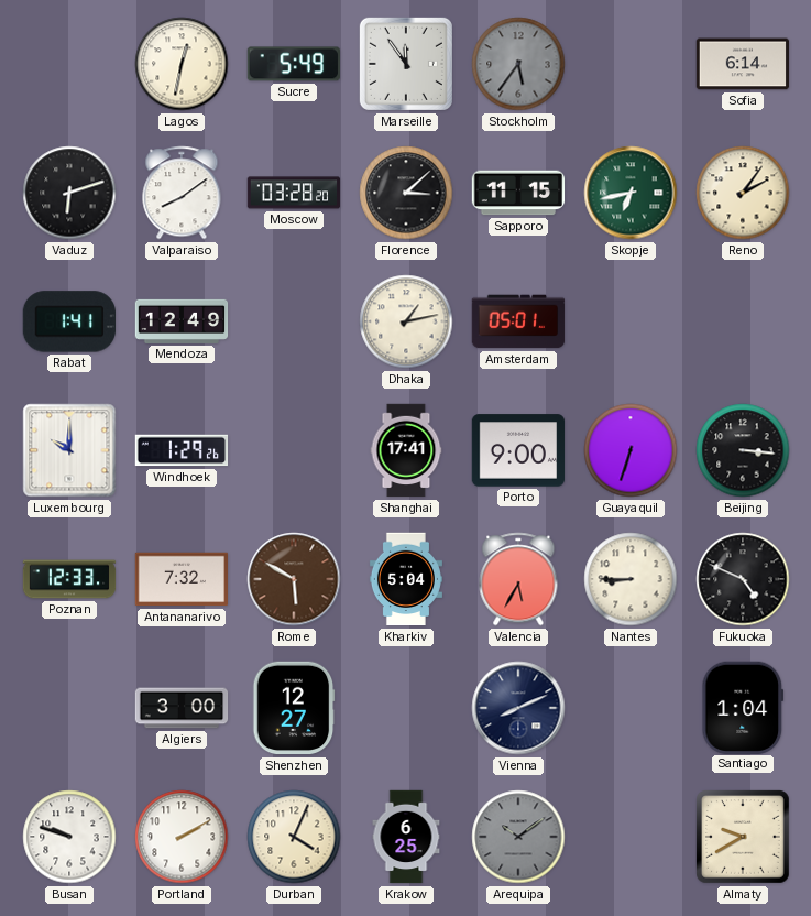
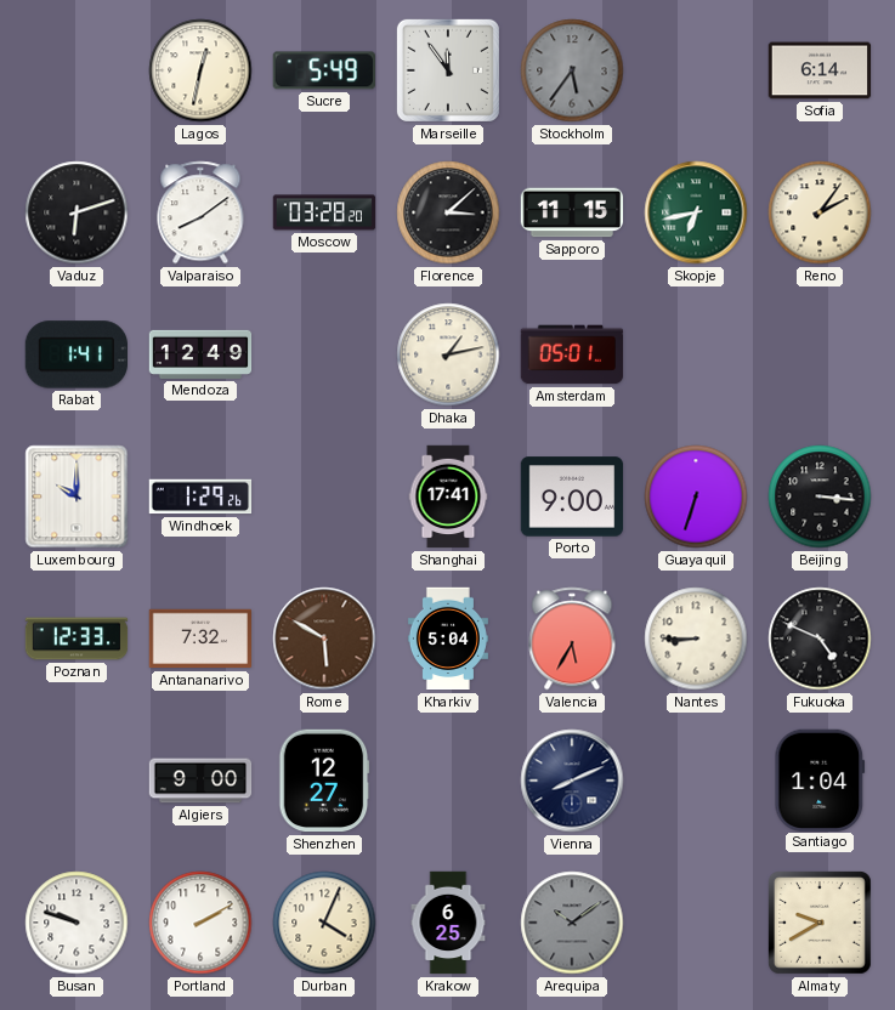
Algiers: 3:00 -> 9:00 (200, 781)
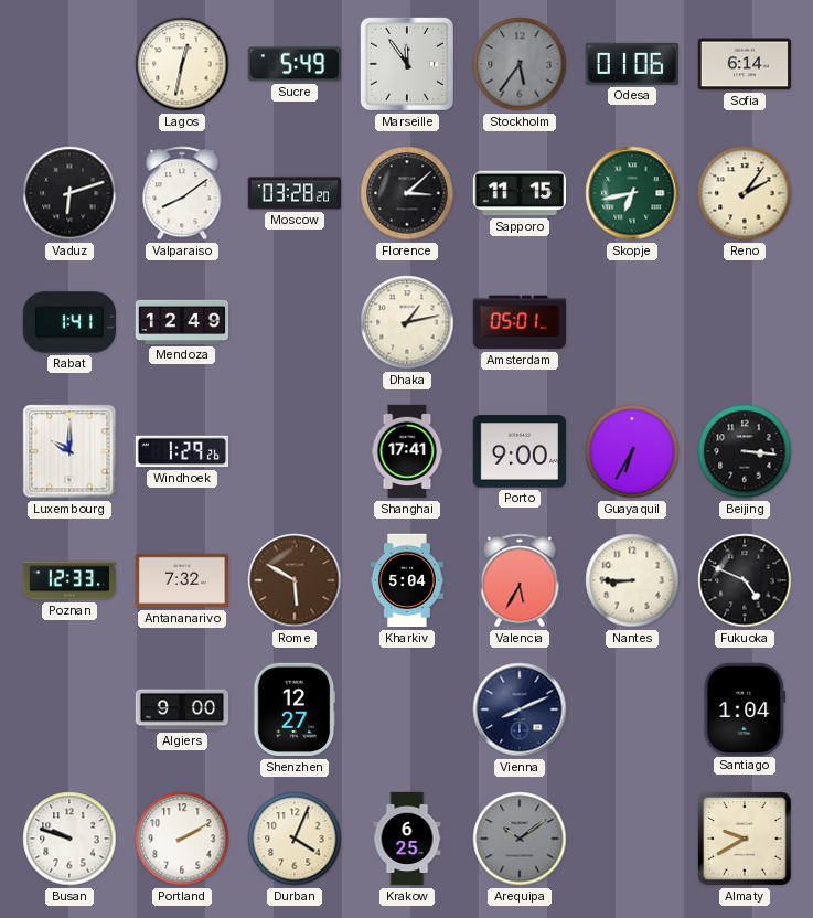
Odesa: none -> 01:06 (632, 64)
Guayaquil: 6:33 -> 6:35 (632, 451)
